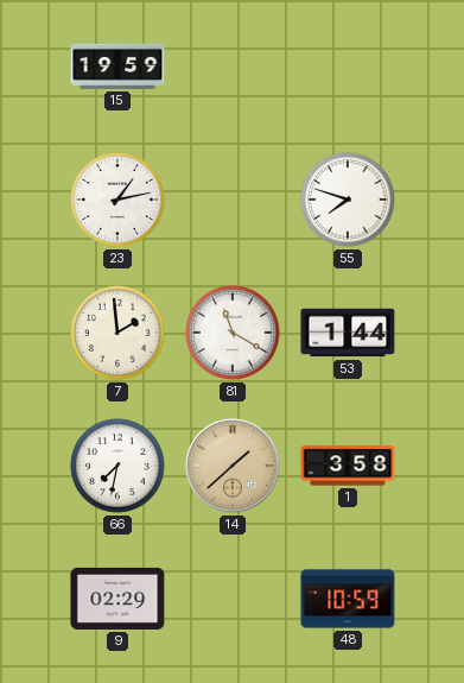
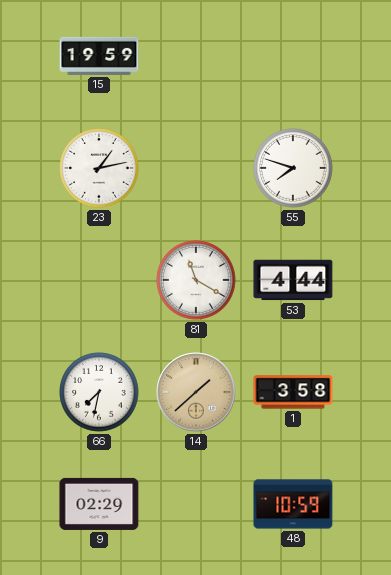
7: 1:59 -> none (117, 333)
53: 1:44 -> 4:44 (293, 280)
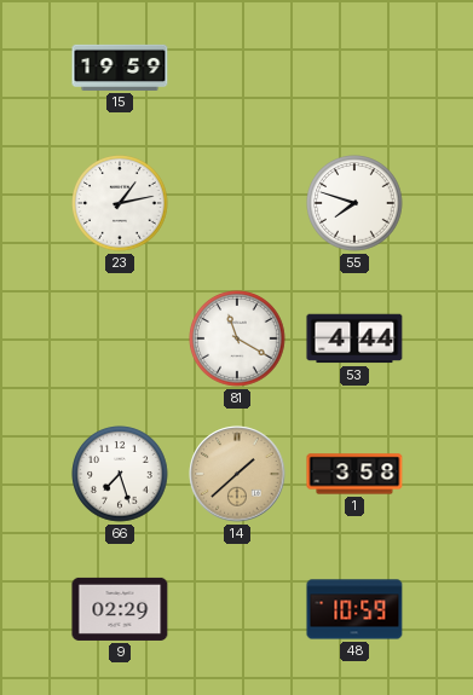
66: 7:32 -> 7:27 (120, 474)
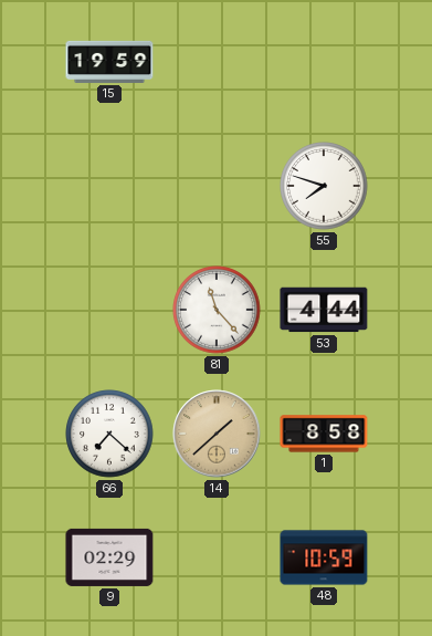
23: 1:13 -> none (120, 203)
81: 11:20 -> 11:23 (217, 310)
66: 7:27 -> 7:22 (109, 434)
1: 3:58 -> 8:58 (324, 434)
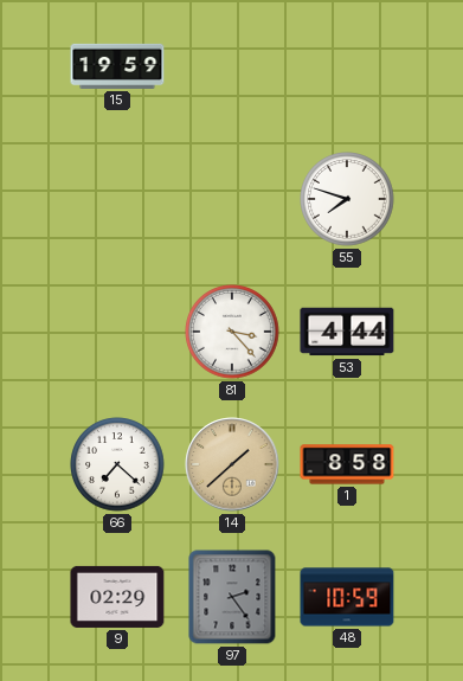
81: 11:23 -> 3:23 (232, 332)
97: none -> 2:24 (232, 597)
